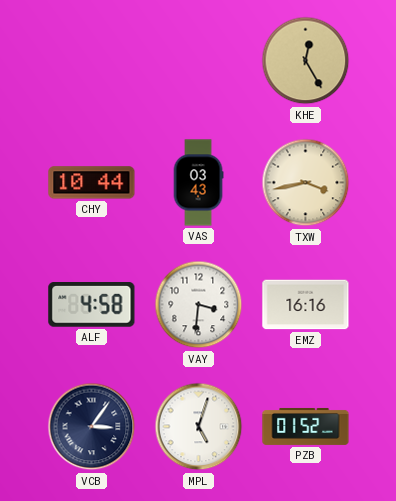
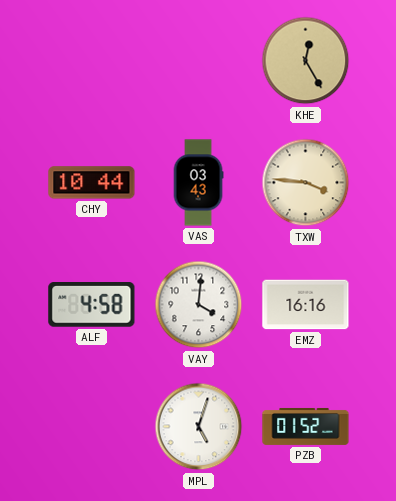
TXW: 3:43 -> 3:46 (306, 183)
VAY: 3:31 -> 4:01 (199, 305)
VCB: 3:06 -> none (92, 427)
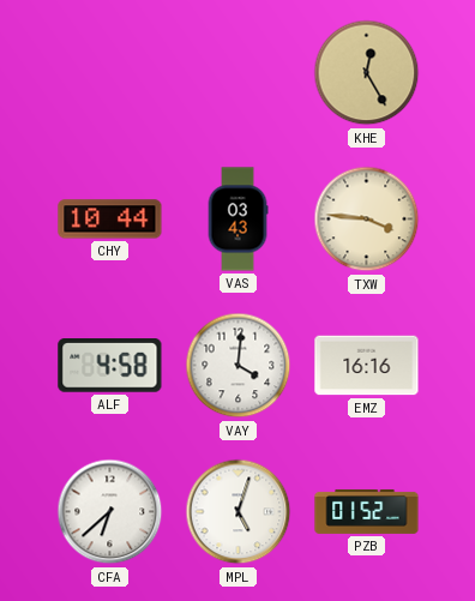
CFA: none -> 6:38 (110, 512)
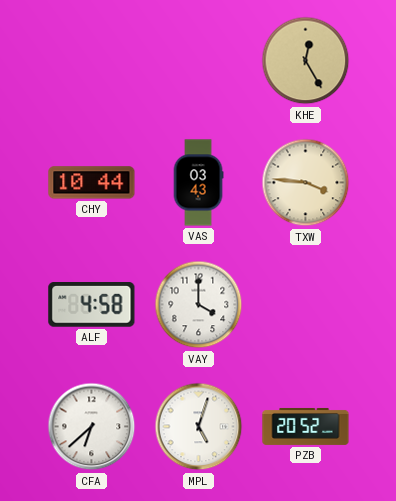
VAY: 4:01 -> 4:00 (199, 305)
EMZ: 16:16 -> none (367, 366)
PZB: 01:52 -> 20:52 (306, 426)
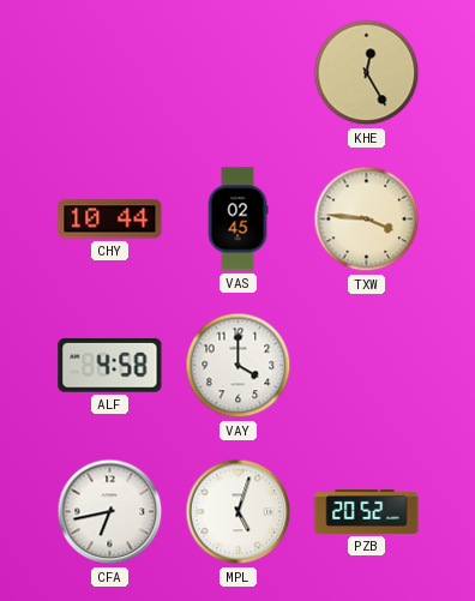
VAS: 03:43 -> 02:45 (237, 220)
CFA: 6:38 -> 6:43 (110, 512)
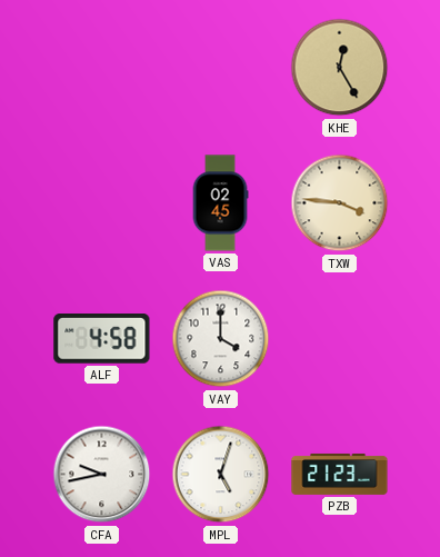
CHY: 10:44 -> none (110, 220)
CFA: 6:43 -> 9:43 (102, 475)
PZB: 20:52 -> 21:23 (340, 474)
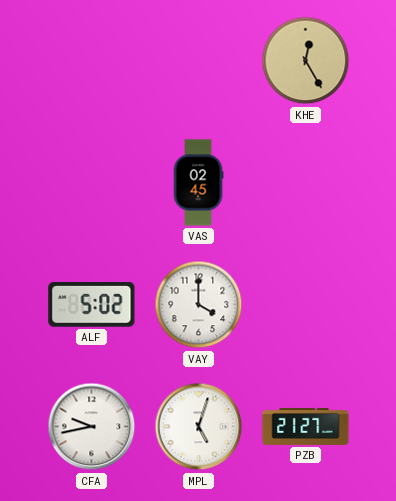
TXW: 3:46 -> none (340, 203)
ALF: 4:58 -> 5:02 (92, 305)
PZB: 21:23 -> 21:27 (306, 426)
